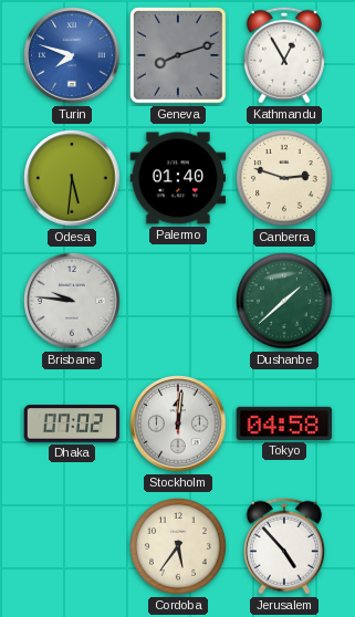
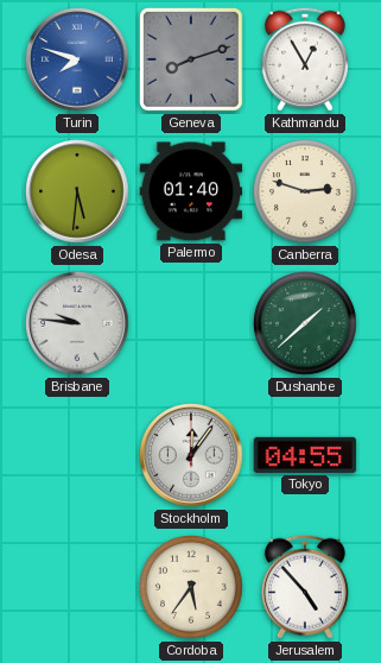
Dhaka: 07:02 -> none (72, 423)
Stockholm: 12:01 -> 12:06 (191, 455)
Tokyo: 04:58 -> 04:55 (305, 455)
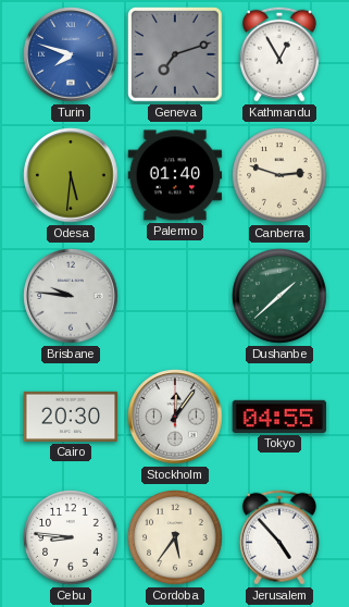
Geneva: 8:12 -> 7:12 (176, 55)
Cairo: none -> 20:30 (71, 417)
Cebu: none -> 8:46 (71, 537)
